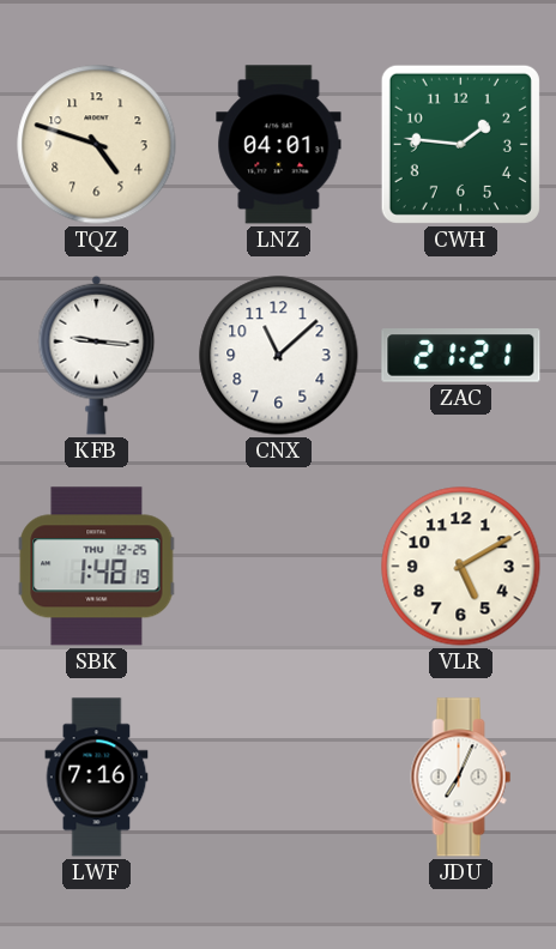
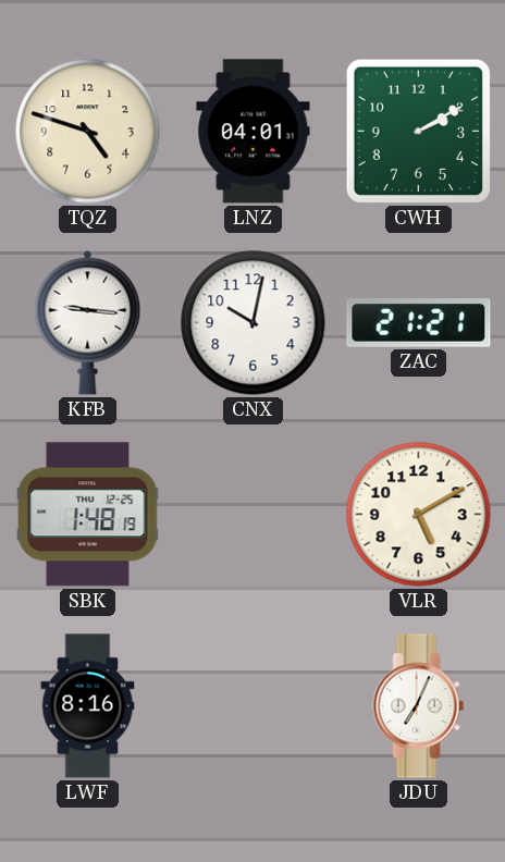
CWH: 1:46 -> 2:10 (418, 131)
CNX: 11:08 -> 10:02 (254, 323)
LWF: 7:16 -> 8:16 (88, 706)
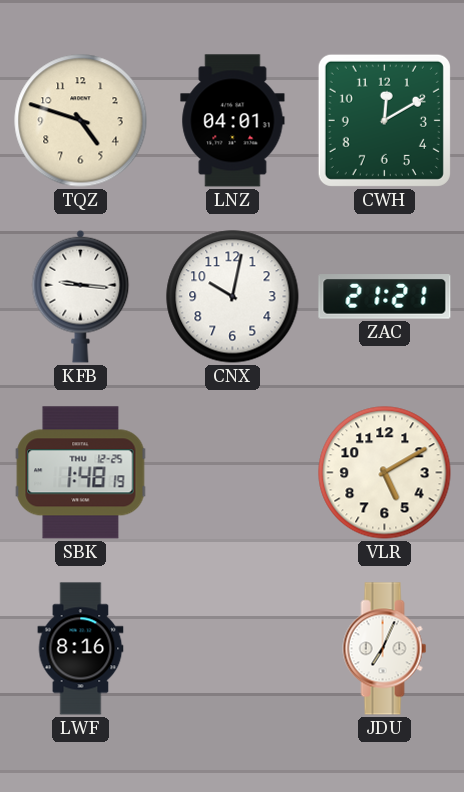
CWH: 2:10 -> 12:10 (384, 120)
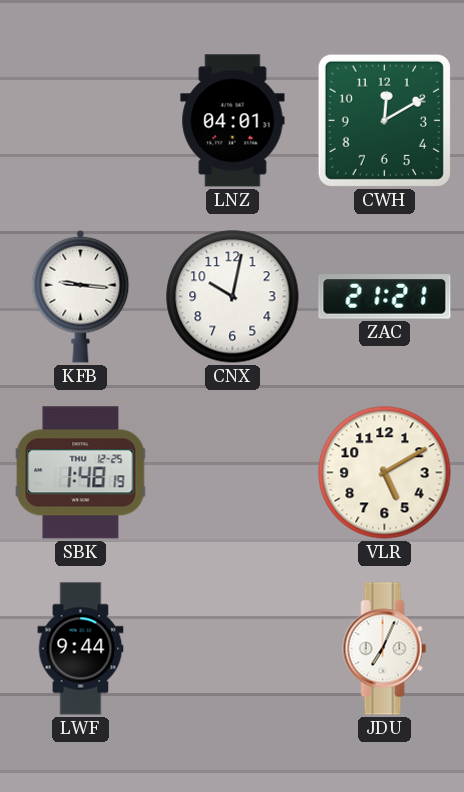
TQZ: 4:48 -> none (81, 121)
LWF: 8:16 -> 9:44 (81, 649)
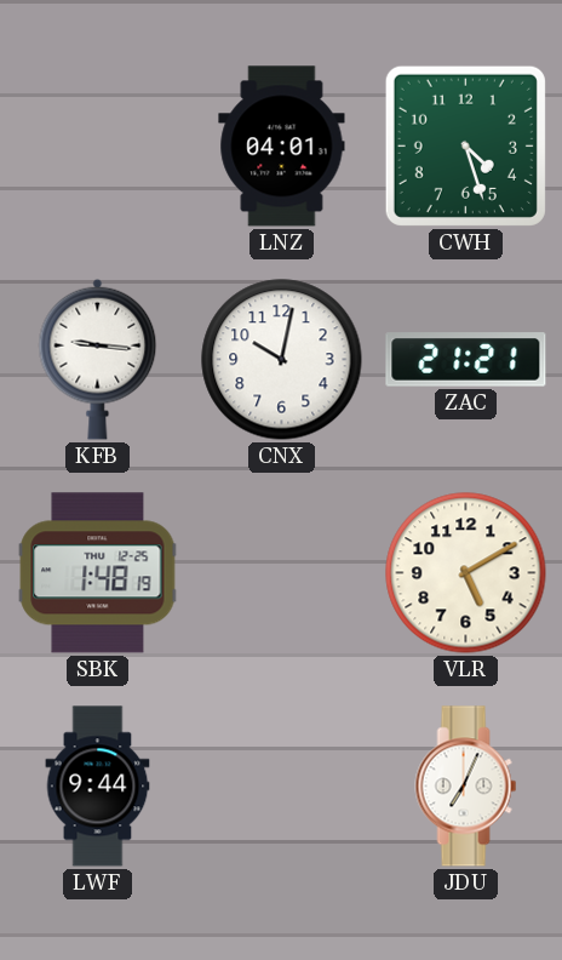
CWH: 12:10 -> 4:27 (465, 145)
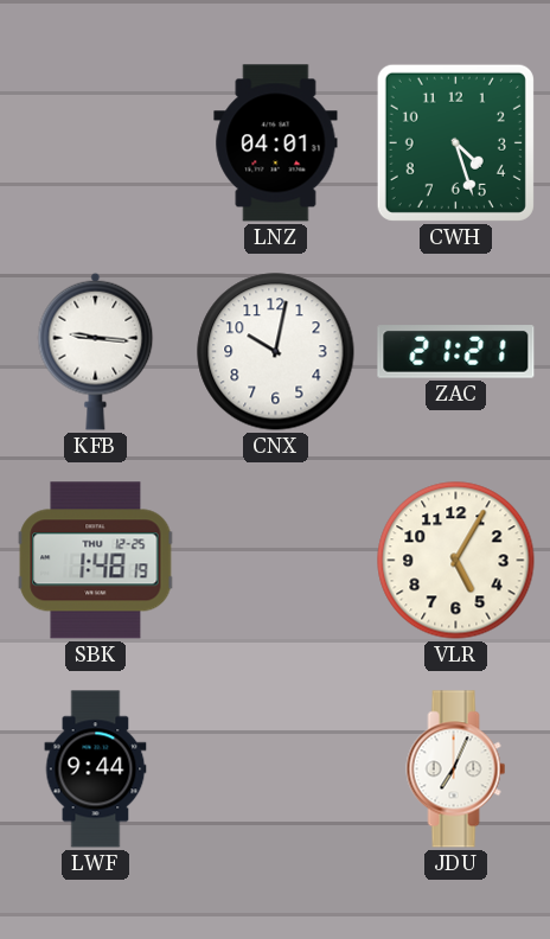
VLR: 5:10 -> 5:05 (456, 561)
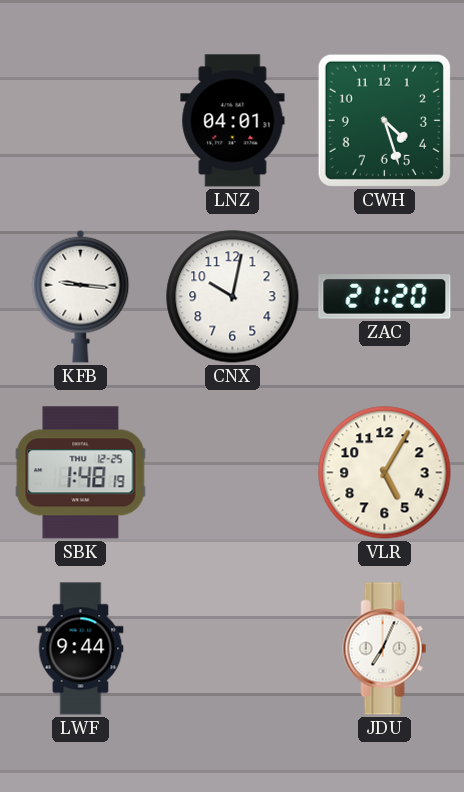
ZAC: 21:21 -> 21:20 (385, 297)
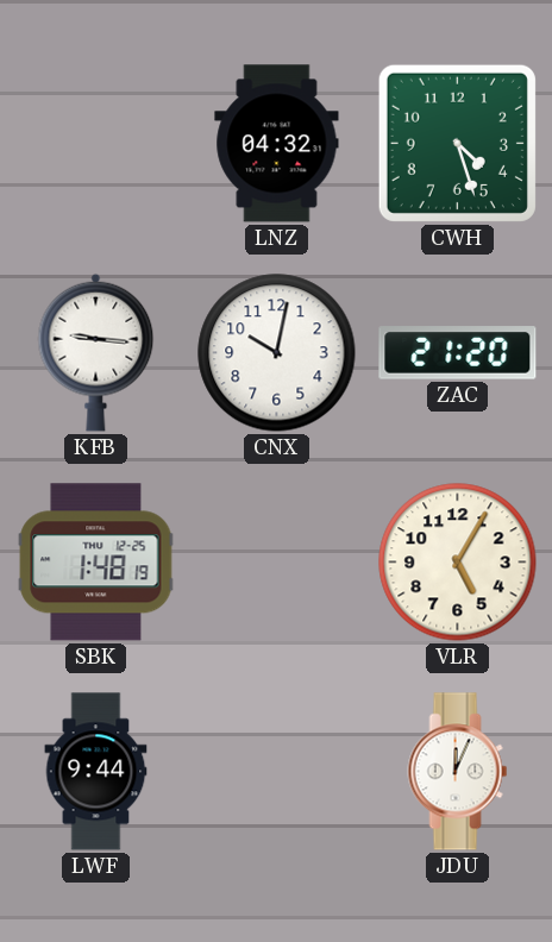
LNZ: 04:01 -> 04:32 (277, 144)
JDU: 7:04 -> 12:04 (458, 772)
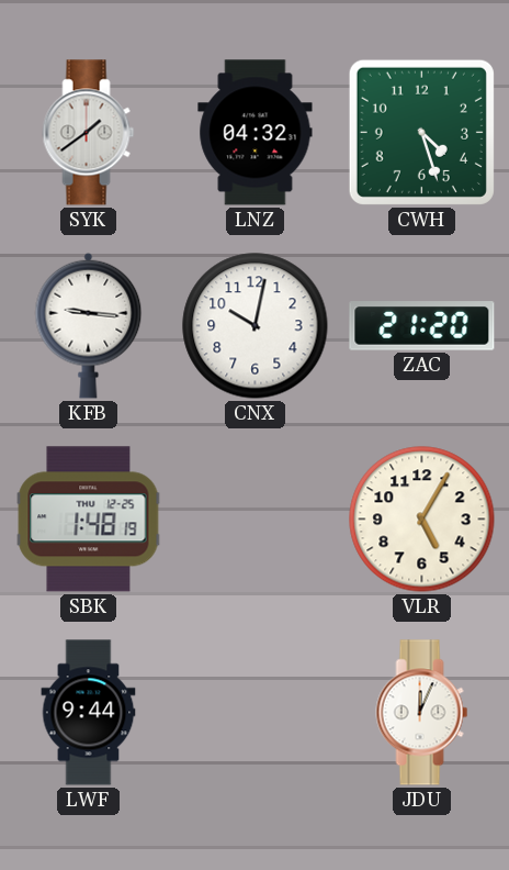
SYK: none -> 1:39 (89, 133)
